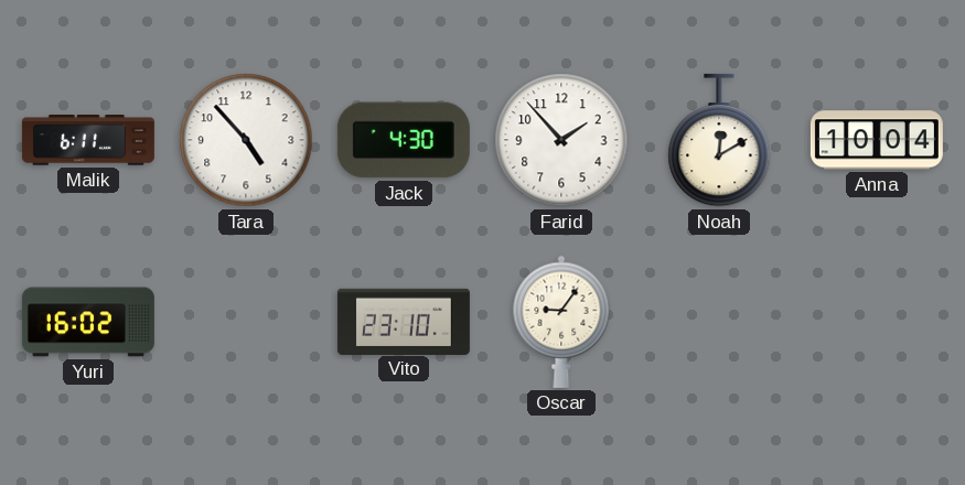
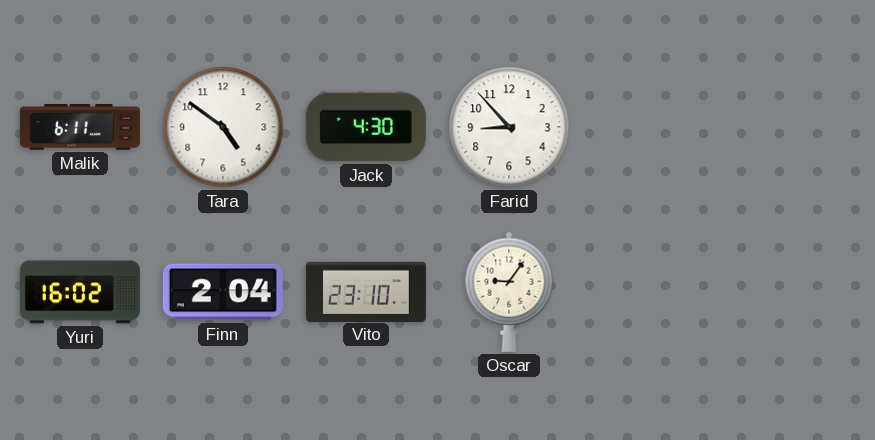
Tara: 4:53 -> 4:51 (223, 127)
Farid: 1:53 -> 8:53 (509, 127)
Noah: 12:10 -> none (719, 140)
Anna: 10:04 -> none (877, 140)
Finn: none -> 2:04 (223, 292)
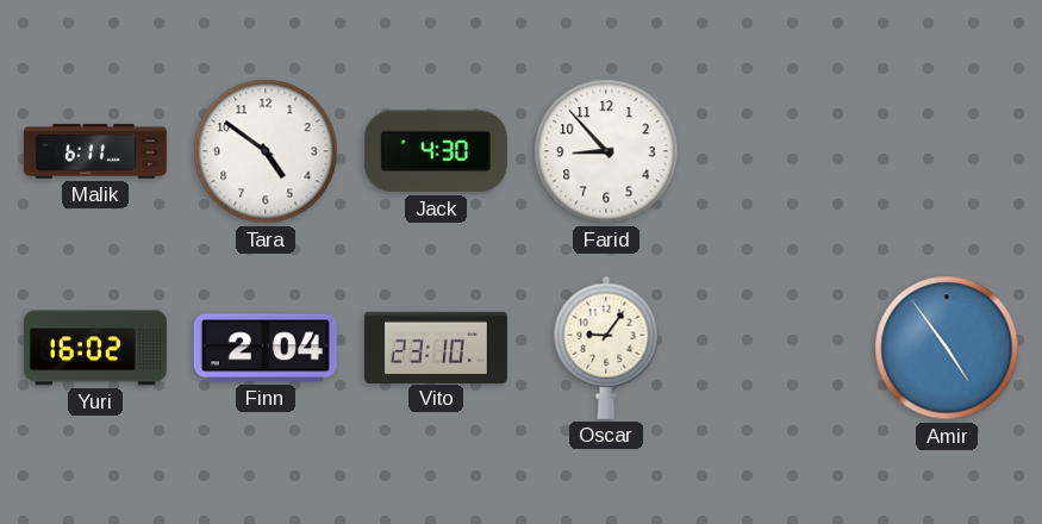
Amir: none -> 4:54 (947, 348)
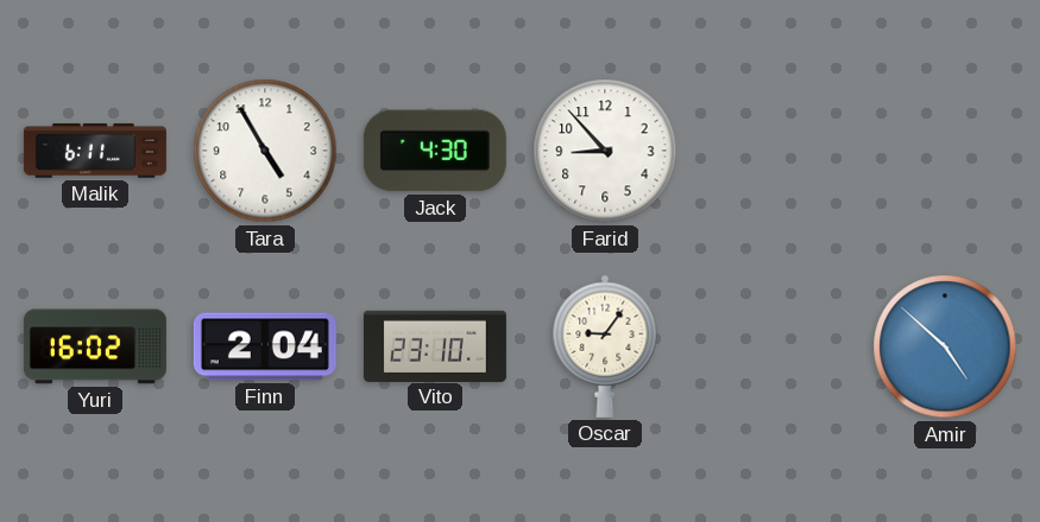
Tara: 4:51 -> 4:55 (265, 151)
Amir: 4:54 -> 4:52 (945, 346)
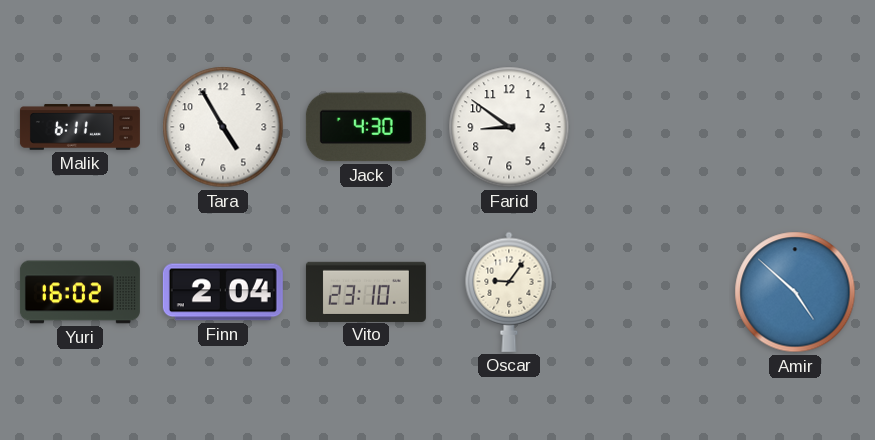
Farid: 8:53 -> 8:51 (509, 127)
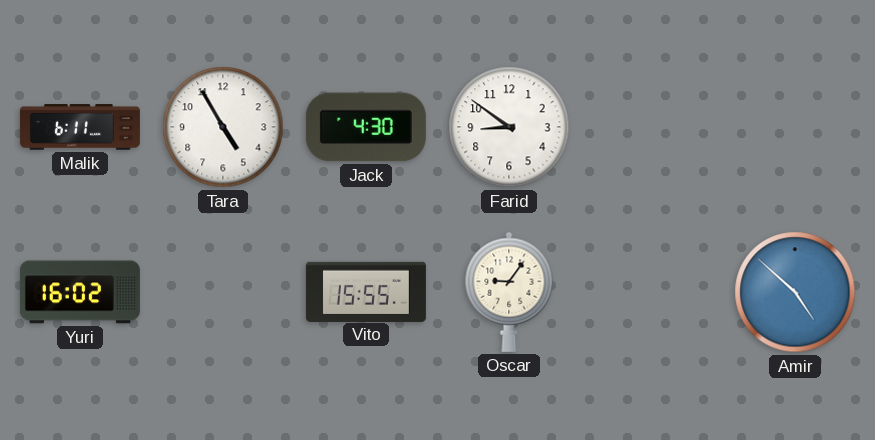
Finn: 2:04 -> none (223, 292)
Vito: 23:10 -> 15:55 (366, 291)
